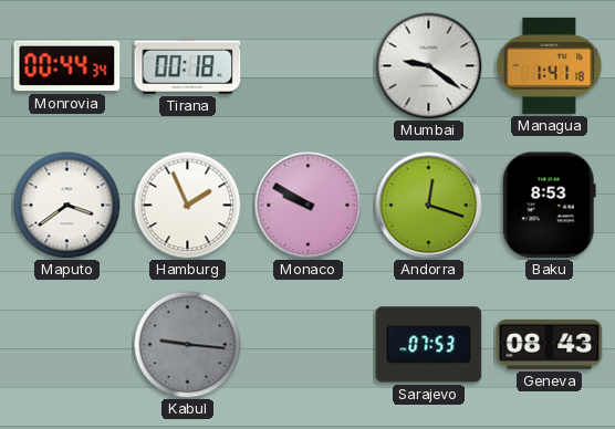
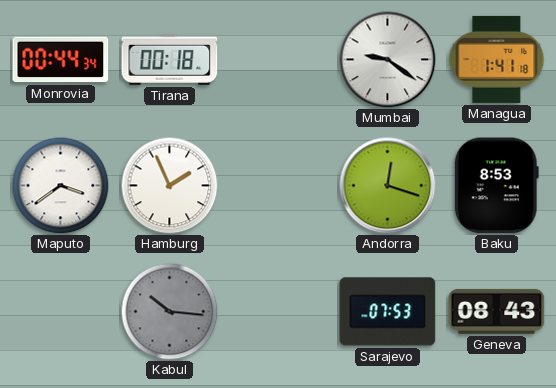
Monaco: 9:50 -> none (309, 206)
Kabul: 9:16 -> 10:16 (169, 311)
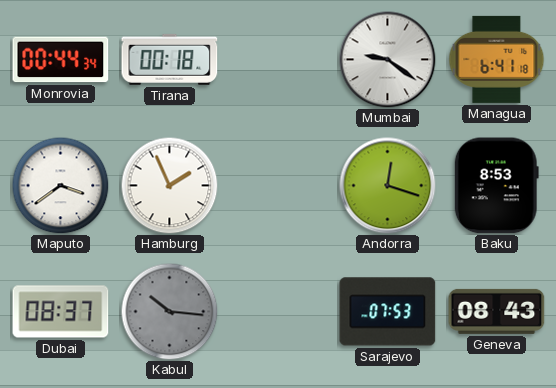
Managua: 1:41 -> 6:41 (497, 59)
Dubai: none -> 08:37 (61, 312)
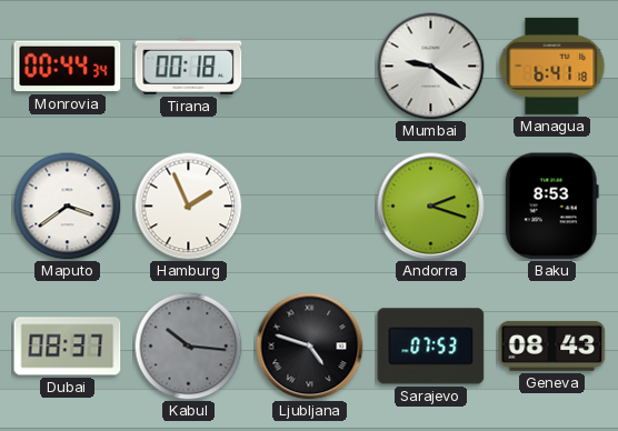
Andorra: 12:18 -> 2:18 (431, 207)
Ljubljana: none -> 4:48 (310, 347)
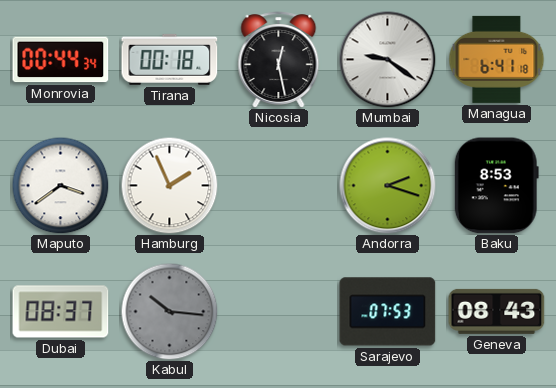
Nicosia: none -> 12:28 (279, 60)
Ljubljana: 4:48 -> none (310, 347)
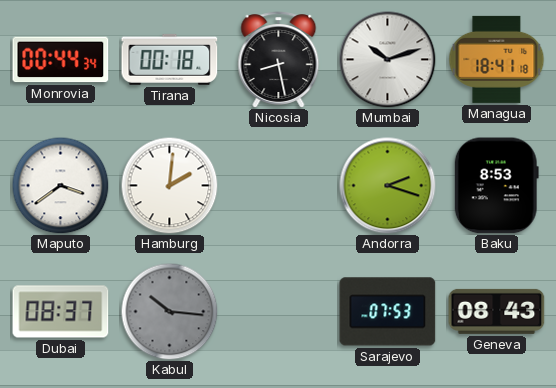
Nicosia: 12:28 -> 8:28 (279, 60)
Mumbai: 9:21 -> 10:12 (388, 60)
Managua: 6:41 -> 18:41 (497, 59)
Hamburg: 1:56 -> 2:01 (169, 185)
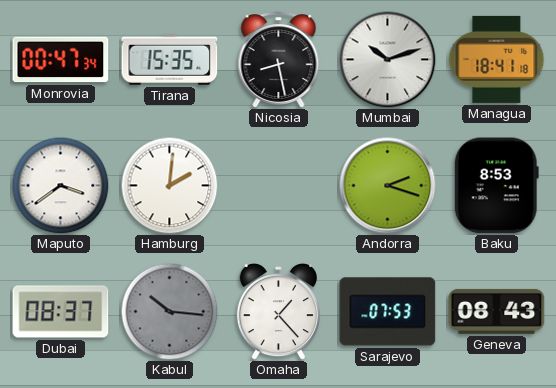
Monrovia: 00:44 -> 00:47 (61, 60)
Tirana: 00:18 -> 15:35 (170, 59)
Omaha: none -> 1:23 (278, 312)
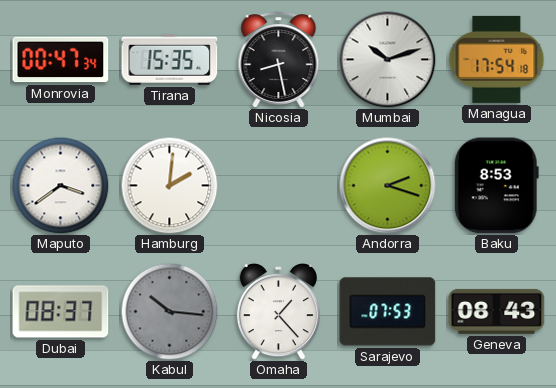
Managua: 18:41 -> 17:54 (497, 59)
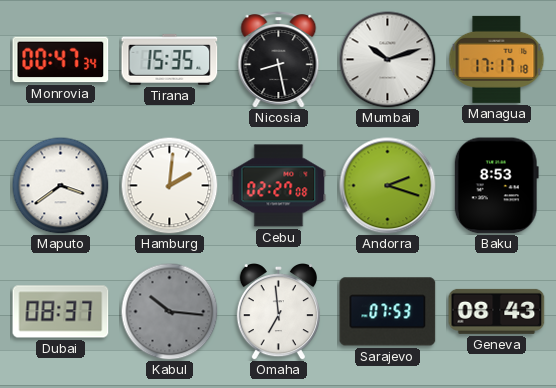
Managua: 17:54 -> 17:17 (497, 59)
Cebu: none -> 02:27 (279, 186)
Omaha: 1:23 -> 6:59 (278, 312)
